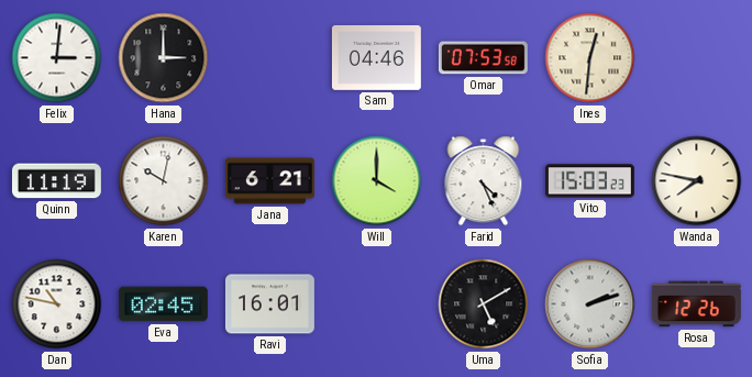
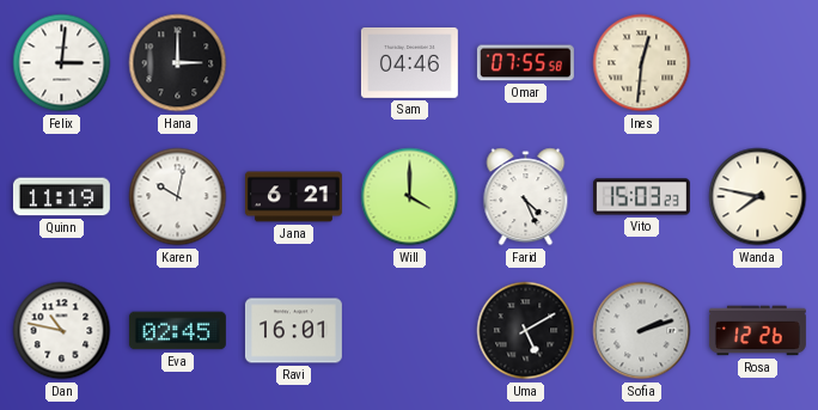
Omar: 07:53 -> 07:55 (525, 63)
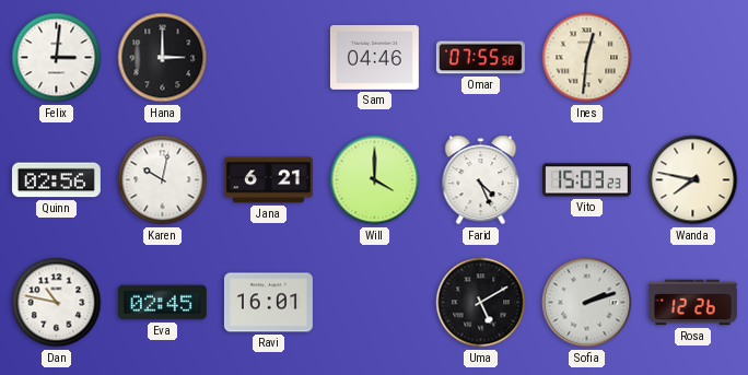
Quinn: 11:19 -> 02:56 (56, 180)
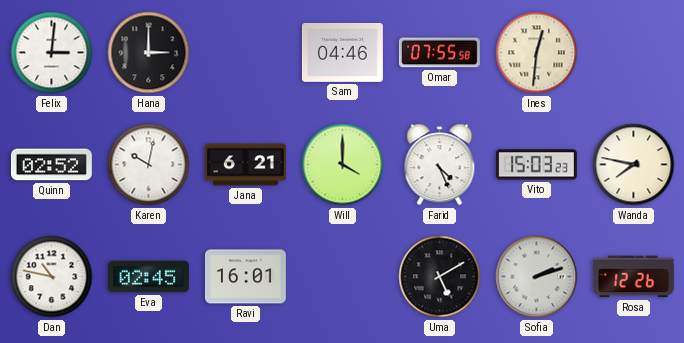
Quinn: 02:56 -> 02:52 (51, 165)
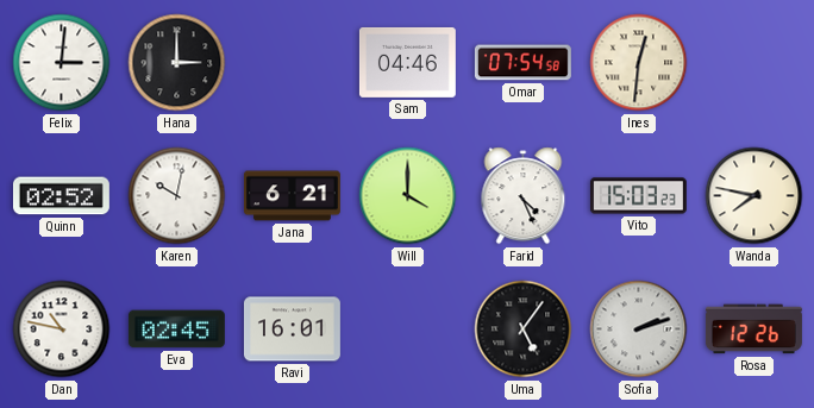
Omar: 07:55 -> 07:54 (522, 63)
Uma: 5:10 -> 5:06 (524, 329)
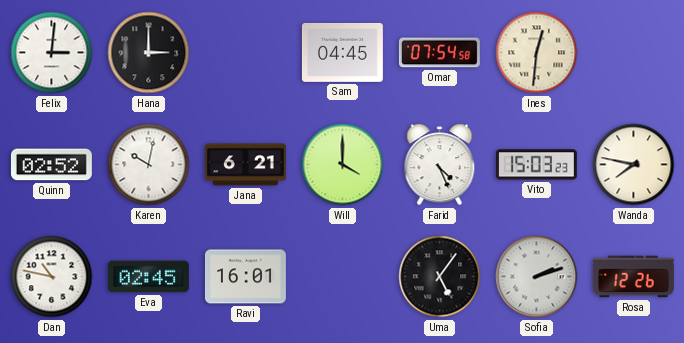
Sam: 04:46 -> 04:45 (342, 52)
